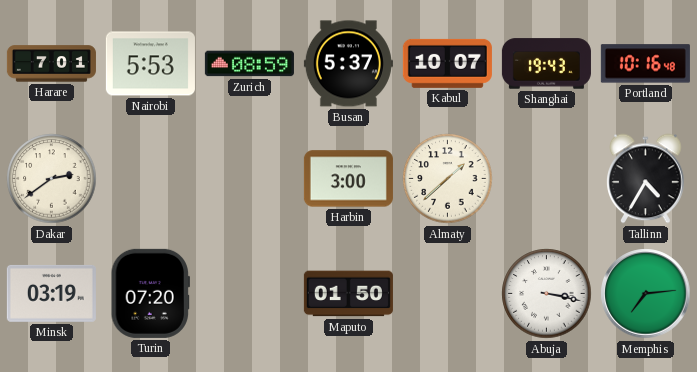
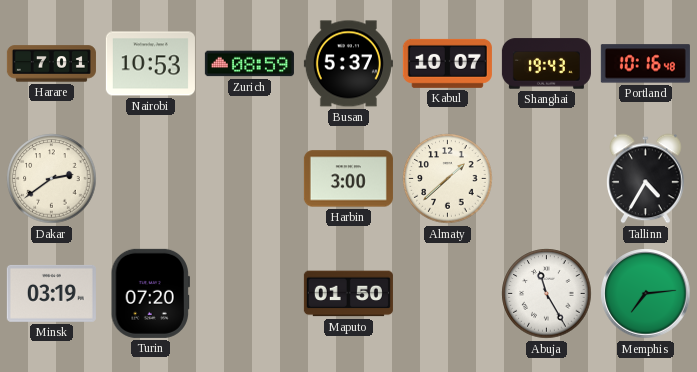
Nairobi: 5:53 -> 10:53 (150, 64)
Abuja: 3:17 -> 11:25 (547, 294)
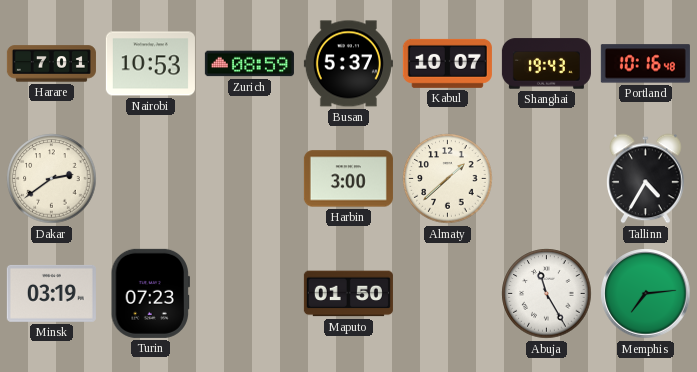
Turin: 07:20 -> 07:23 (150, 293)
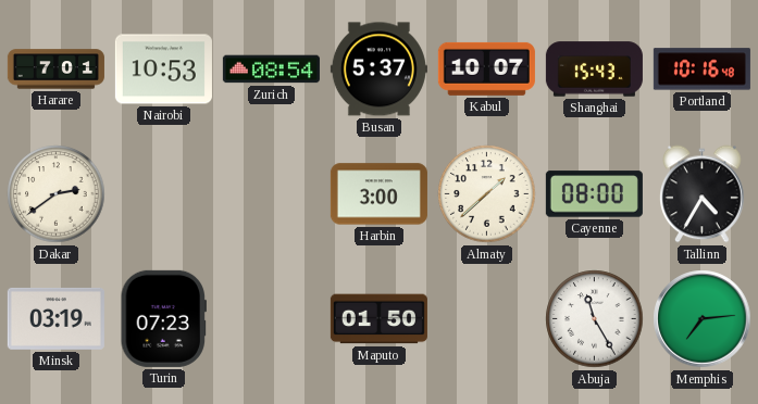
Zurich: 08:59 -> 08:54 (271, 70)
Shanghai: 19:43 -> 15:43 (594, 70)
Cayenne: none -> 08:00 (594, 194)
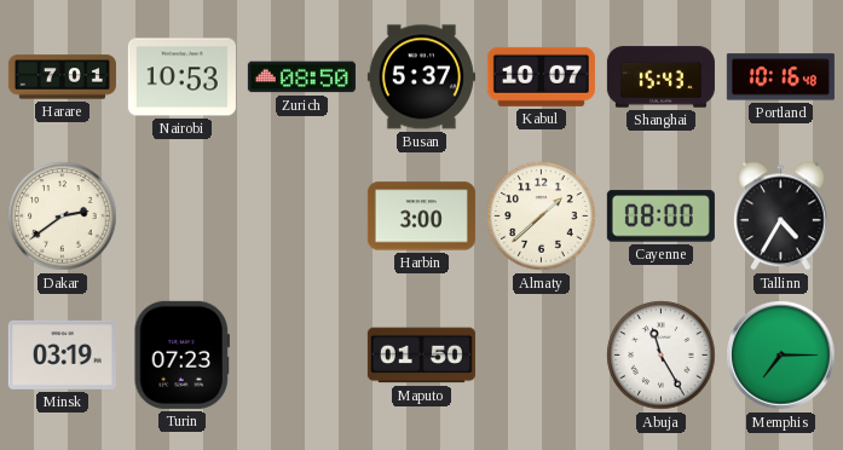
Zurich: 08:54 -> 08:50 (301, 77)
Memphis: 7:14 -> 7:15 (781, 356)
